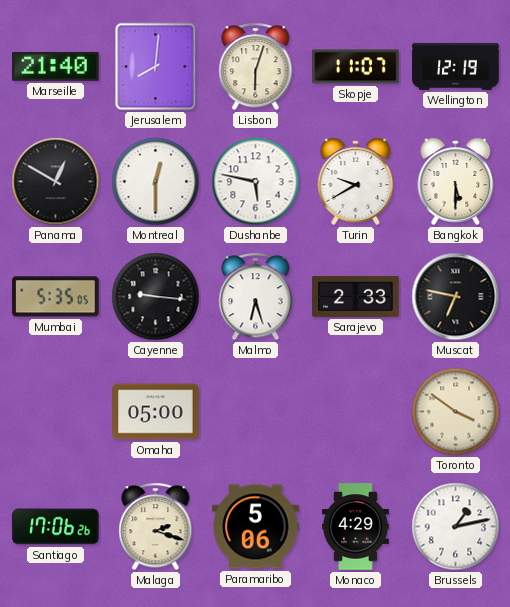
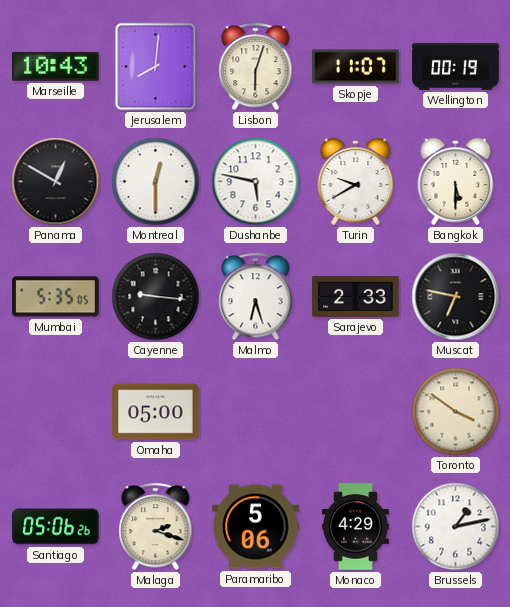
Marseille: 21:40 -> 10:43 (56, 66)
Wellington: 12:19 -> 00:19 (456, 66)
Santiago: 17:06 -> 05:06 (56, 527)
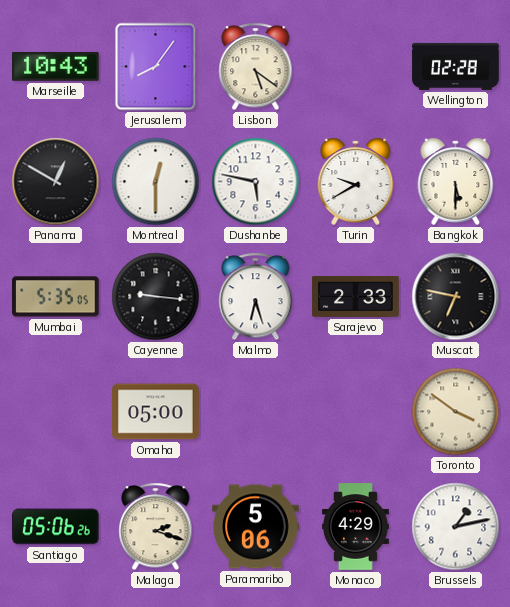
Jerusalem: 8:01 -> 8:06 (156, 67)
Lisbon: 6:03 -> 5:21 (256, 67)
Skopje: 11:07 -> none (356, 67)
Wellington: 00:19 -> 02:28 (456, 66)
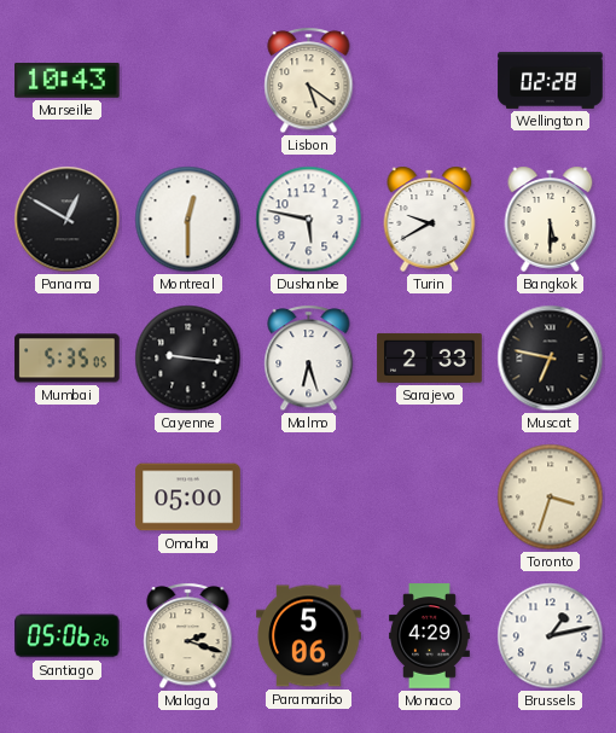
Jerusalem: 8:06 -> none (156, 67)
Toronto: 3:51 -> 3:33 (551, 498)
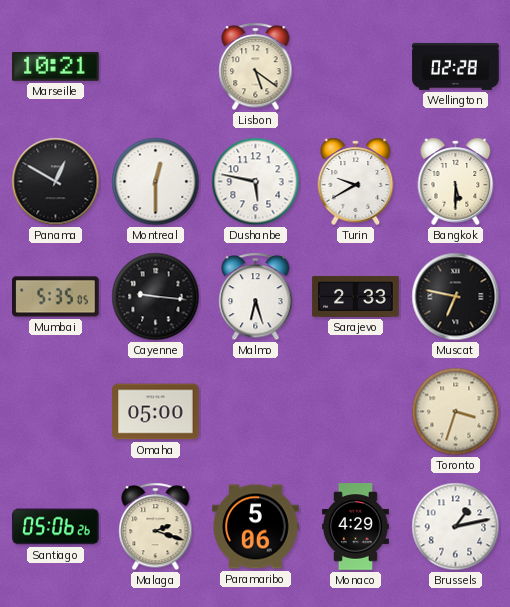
Marseille: 10:43 -> 10:21 (56, 66)
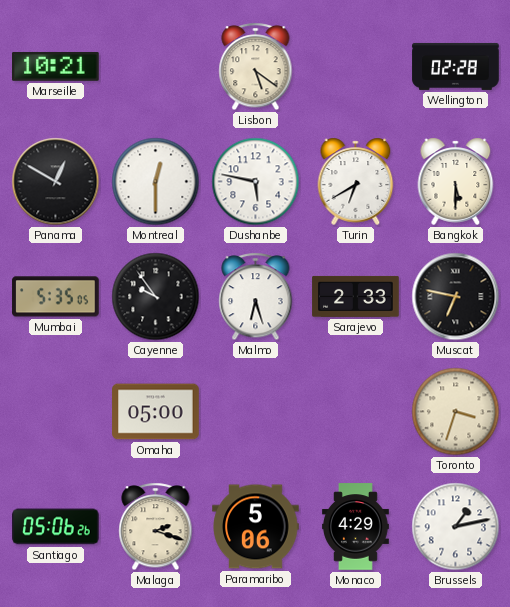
Turin: 9:40 -> 6:40 (356, 181)
Cayenne: 9:16 -> 9:54 (156, 297)
